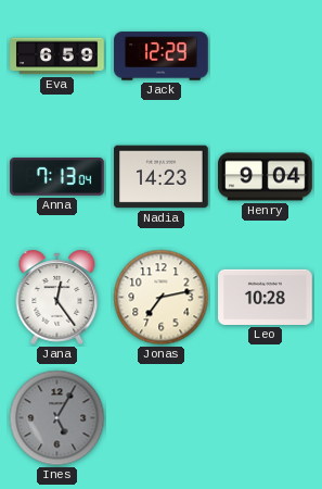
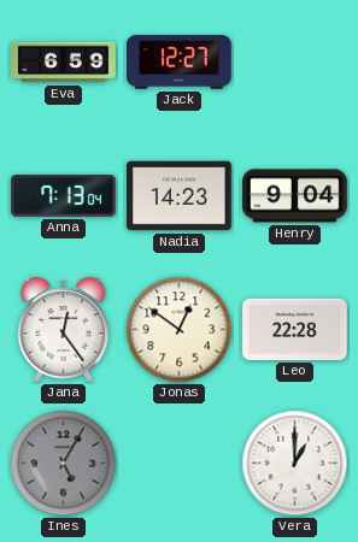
Jack: 12:29 -> 12:27 (180, 63)
Jonas: 7:13 -> 12:51 (180, 330)
Leo: 10:28 -> 22:28 (295, 329)
Vera: none -> 1:00 (295, 464)
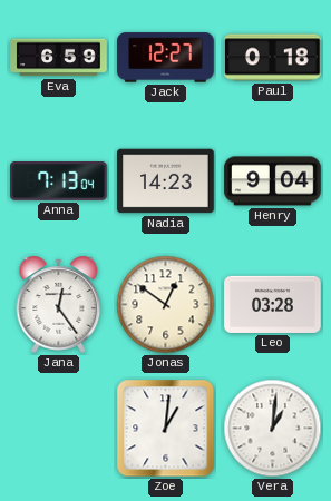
Paul: none -> 0:18 (273, 58)
Leo: 22:28 -> 03:28 (273, 304)
Ines: 5:05 -> none (64, 464)
Zoe: none -> 1:01 (166, 429)
Vera: 1:00 -> 1:01 (273, 429)
